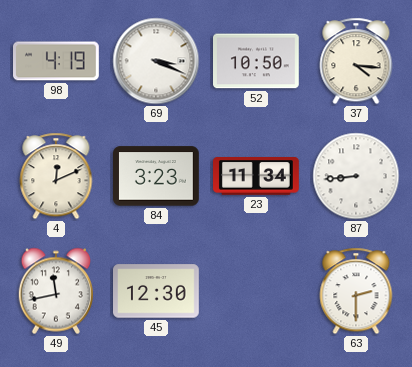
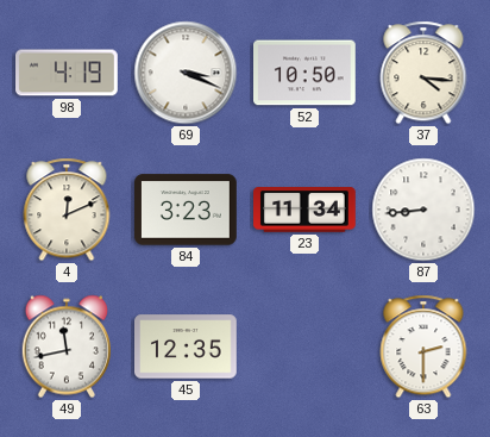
45: 12:30 -> 12:35 (187, 347)
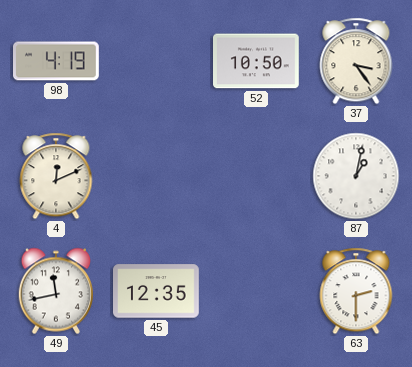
69: 3:19 -> none (186, 73)
37: 4:16 -> 3:24 (356, 61)
84: 3:23 -> none (187, 210)
23: 11:34 -> none (306, 210)
87: 8:44 -> 1:02 (356, 176)
